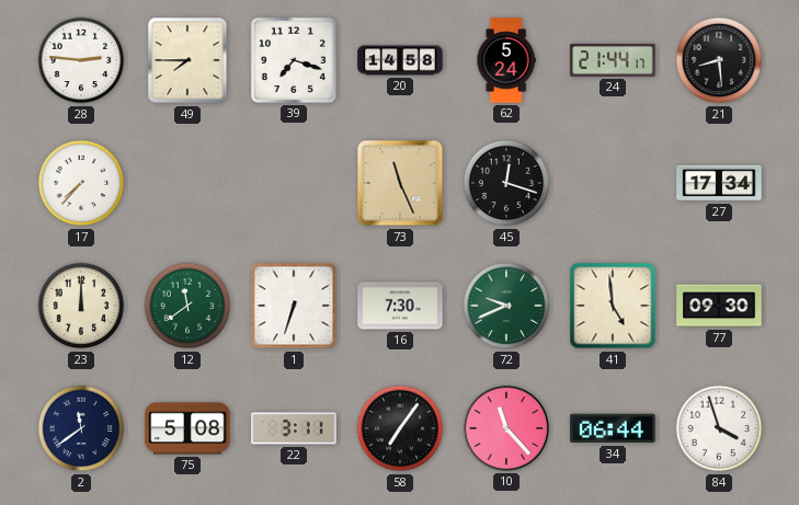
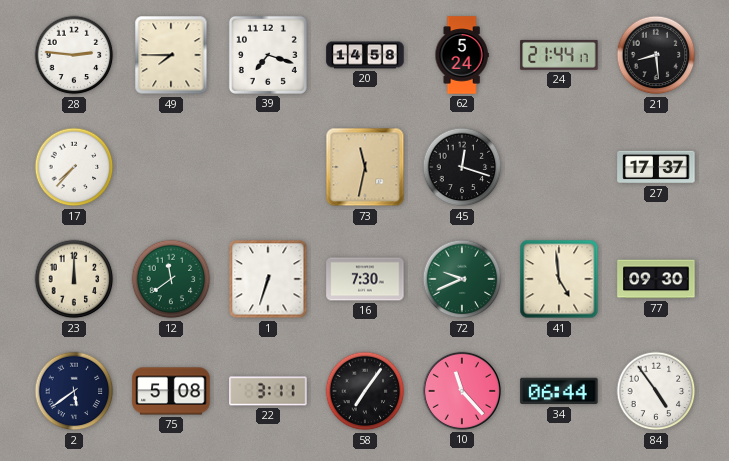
73: 11:26 -> 11:32 (365, 167)
27: 17:34 -> 17:37 (656, 167)
2: 11:39 -> 5:39 (74, 391)
84: 3:57 -> 4:54 (656, 391)
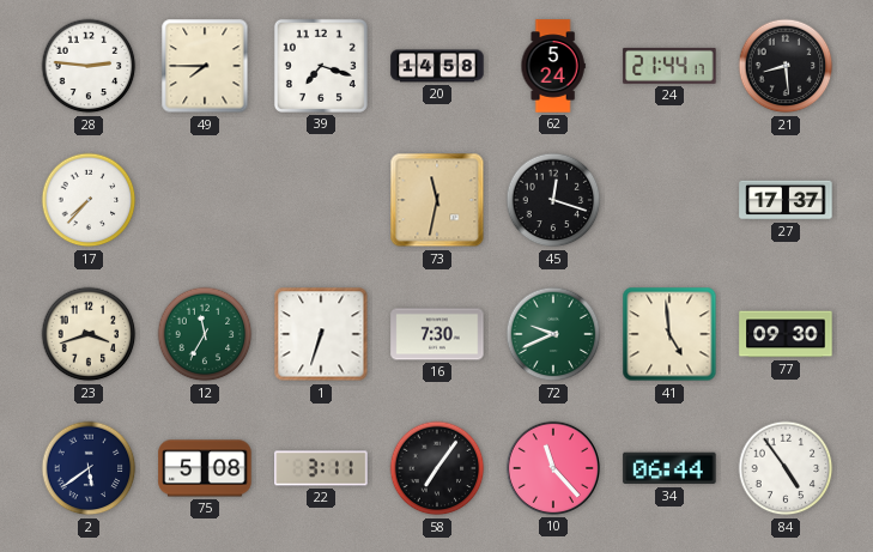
23: 12:00 -> 3:42 (89, 334)
12: 11:39 -> 11:35 (205, 334)
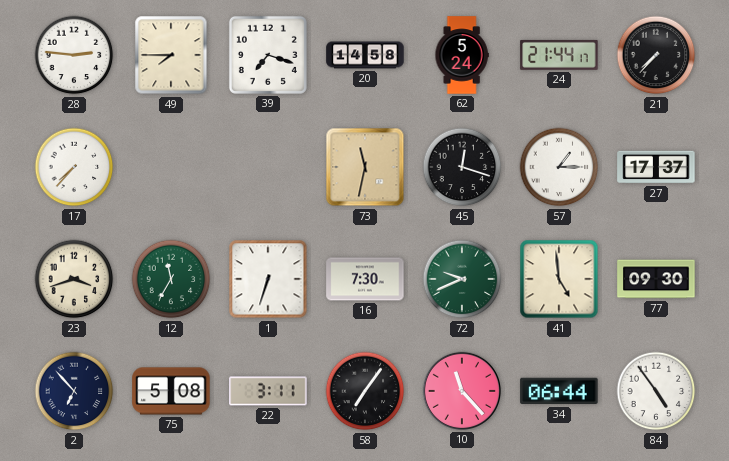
21: 8:29 -> 7:37 (656, 55)
57: none -> 1:15 (559, 167)
2: 5:39 -> 6:53 (74, 391)
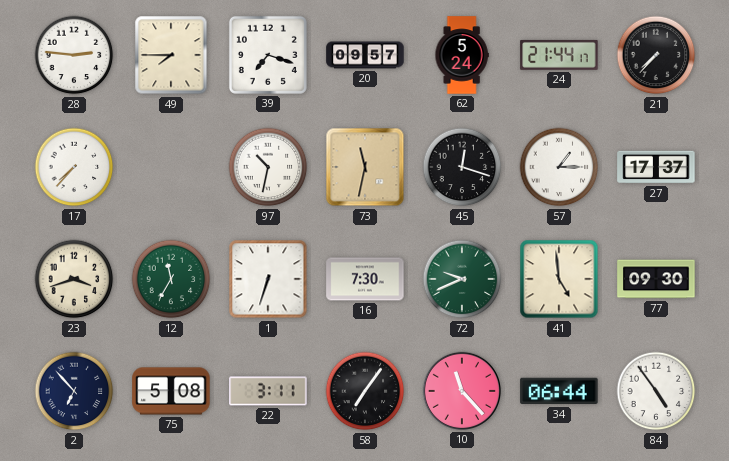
20: 14:58 -> 09:57 (365, 55)
97: none -> 10:32 (268, 167)
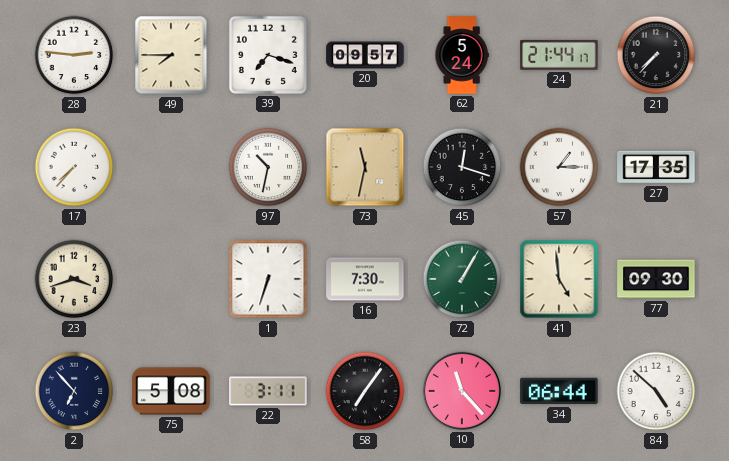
27: 17:37 -> 17:35 (656, 167)
12: 11:35 -> none (171, 279)
72: 9:41 -> 1:05 (462, 279)
84: 4:54 -> 4:52 (656, 391)
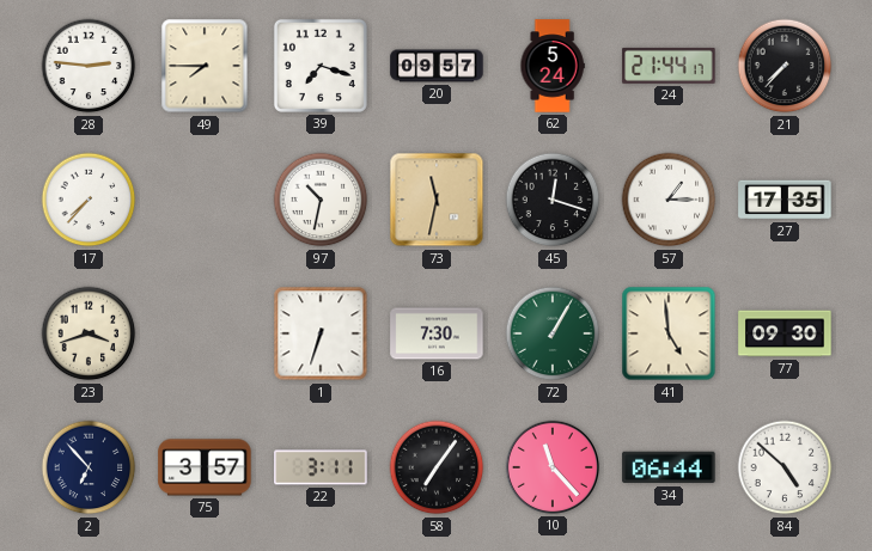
75: 5:08 -> 3:57 (205, 467)
